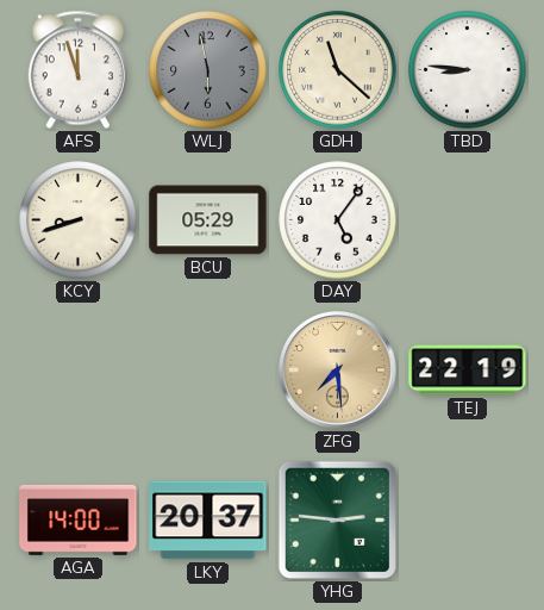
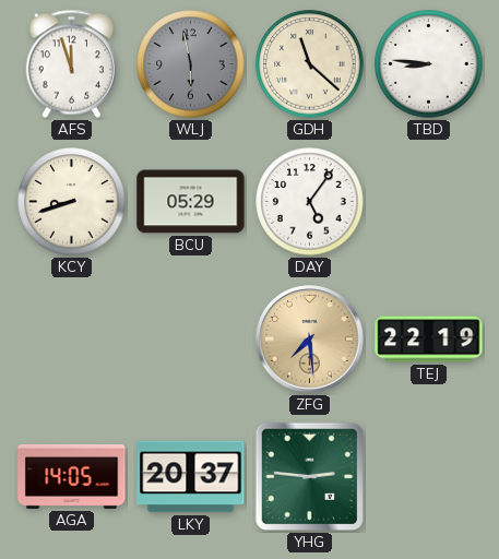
AGA: 14:00 -> 14:05 (72, 476)
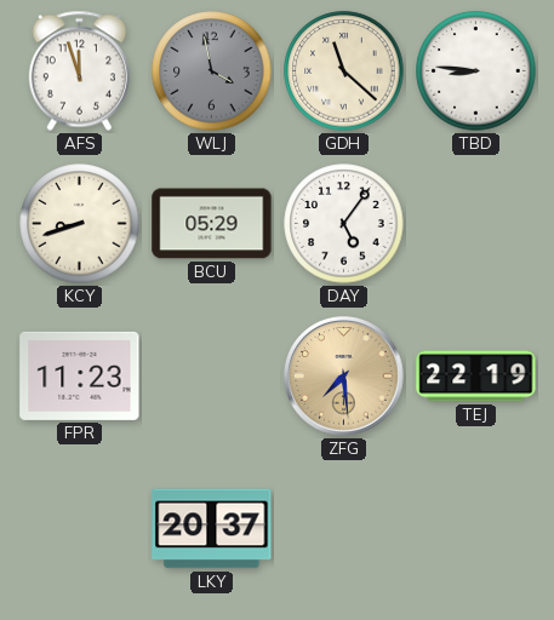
WLJ: 5:58 -> 3:58 (212, 71)
FPR: none -> 11:23 (80, 375)
AGA: 14:05 -> none (72, 476)
YHG: 2:46 -> none (309, 476)
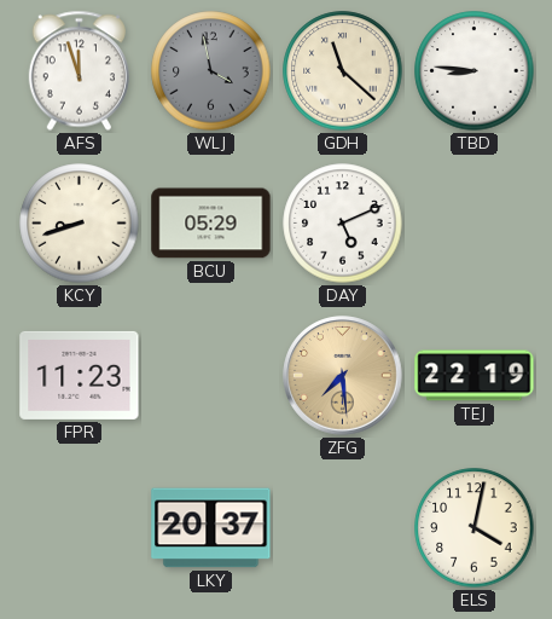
DAY: 5:06 -> 5:11 (343, 224)
ELS: none -> 4:02 (475, 528)
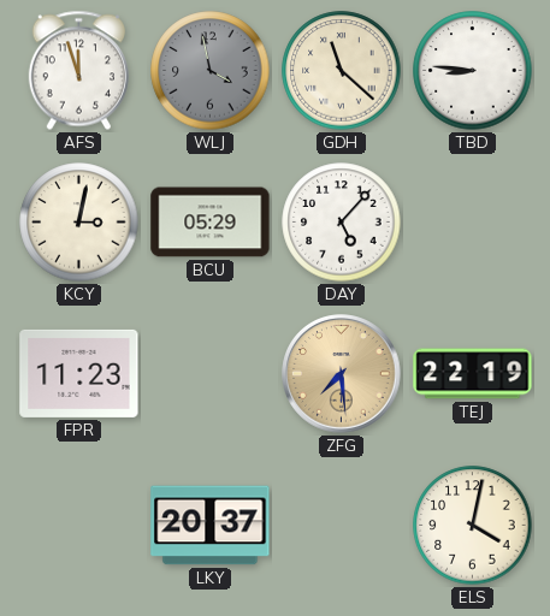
KCY: 8:42 -> 3:02 (79, 223)
DAY: 5:11 -> 5:07 (342, 223)
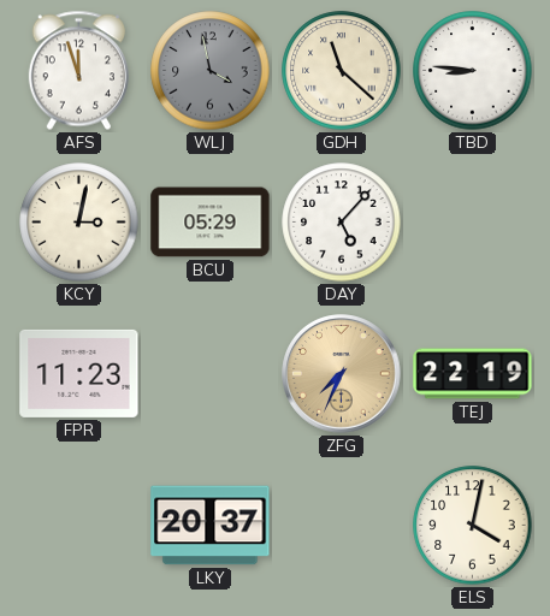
ZFG: 7:29 -> 7:34 (342, 374)
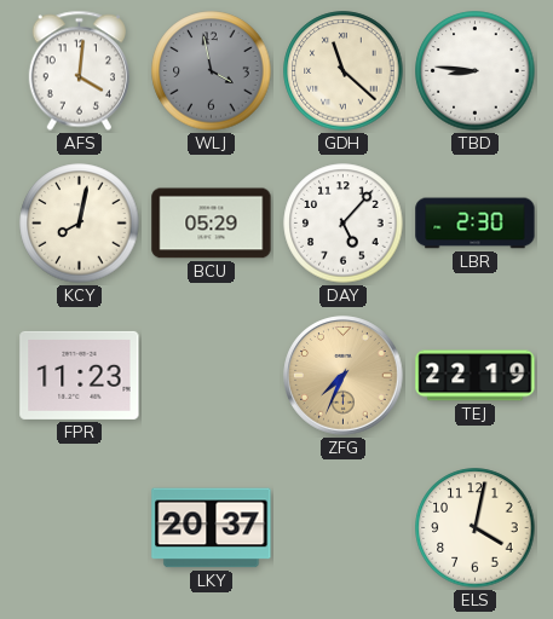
AFS: 11:57 -> 4:01 (79, 71)
KCY: 3:02 -> 8:02 (80, 224)
LBR: none -> 2:30 (476, 224)
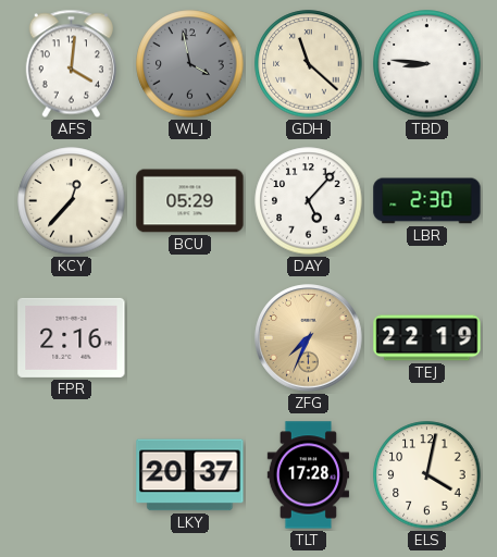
KCY: 8:02 -> 12:37 (72, 201)
FPR: 11:23 -> 2:16 (72, 337)
TLT: none -> 17:28 (308, 475)
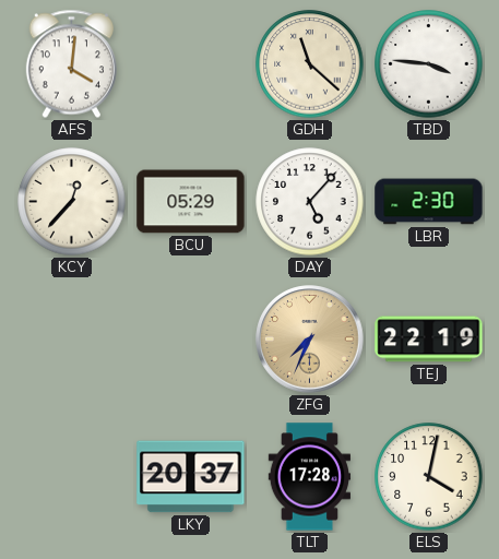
WLJ: 3:58 -> none (190, 64)
TBD: 8:46 -> 3:46 (429, 64)
FPR: 2:16 -> none (72, 337)
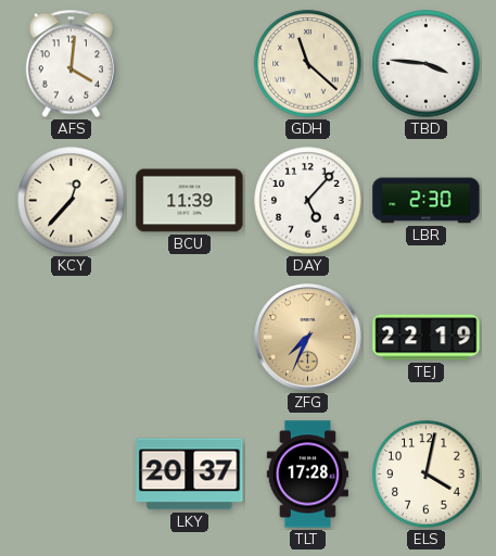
BCU: 05:29 -> 11:39 (190, 201)
